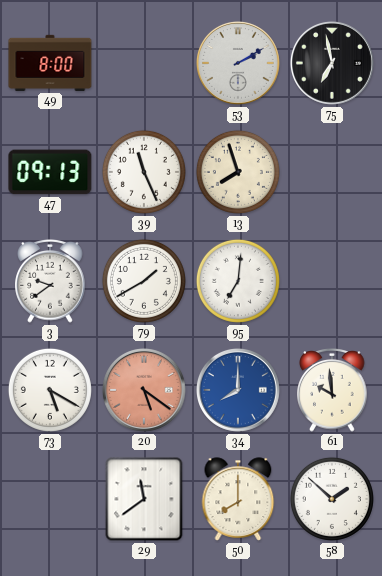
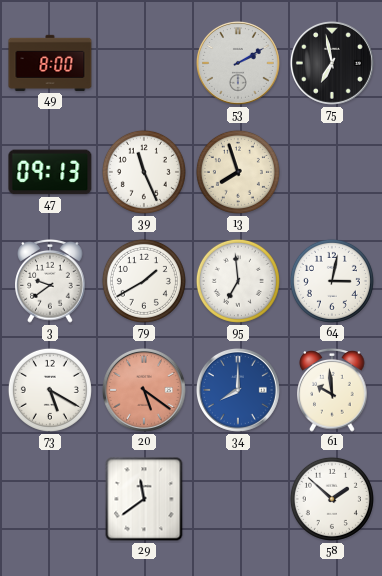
95: 7:01 -> 6:59 (238, 281)
64: none -> 3:02 (332, 281)
50: 8:00 -> none (238, 499)
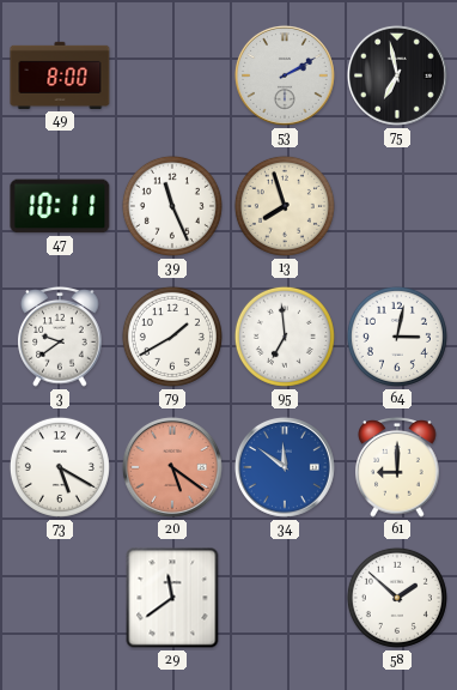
47: 09:13 -> 10:11 (60, 206)
34: 8:00 -> 11:51 (285, 467)
61: 9:59 -> 9:00 (397, 468)
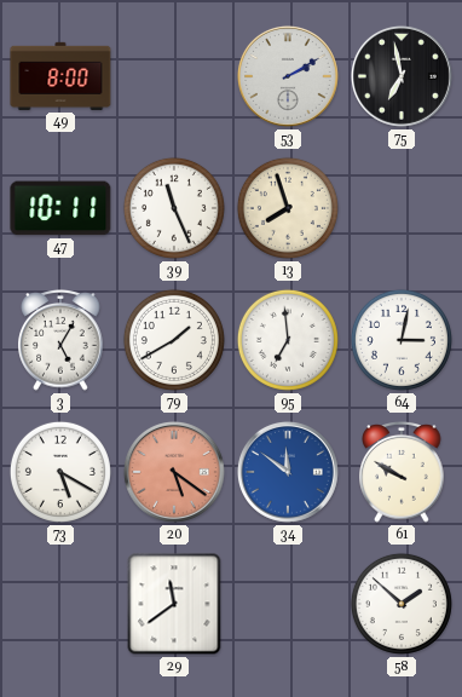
3: 9:39 -> 5:05 (60, 341)
61: 9:00 -> 9:50 (402, 473)
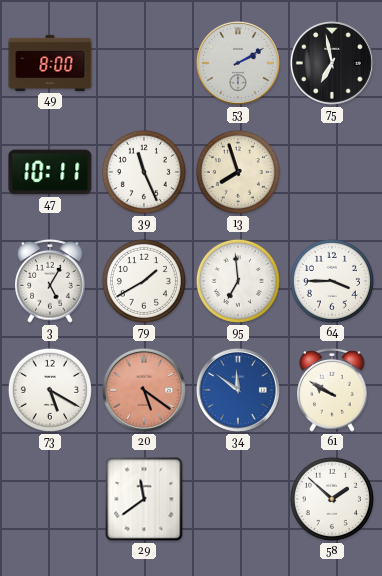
64: 3:02 -> 3:45 (332, 281)
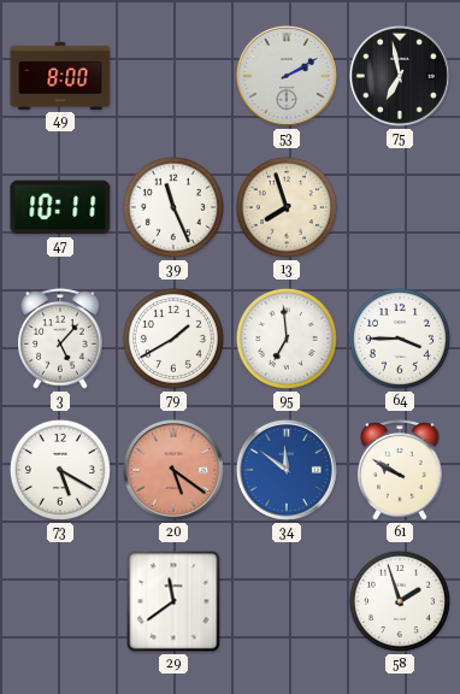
3: 5:05 -> 5:07 (60, 340)
58: 1:52 -> 1:57 (400, 601)
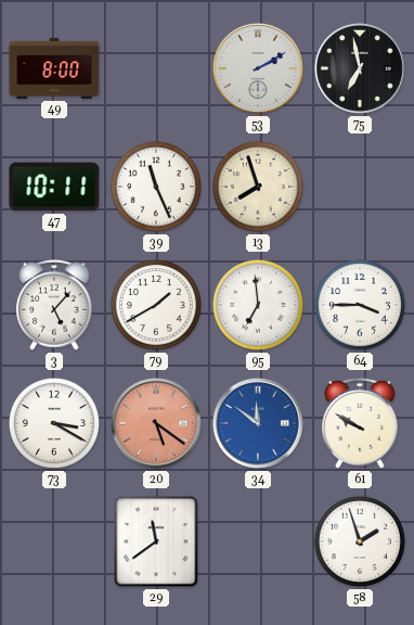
73: 5:20 -> 3:20 (54, 423)
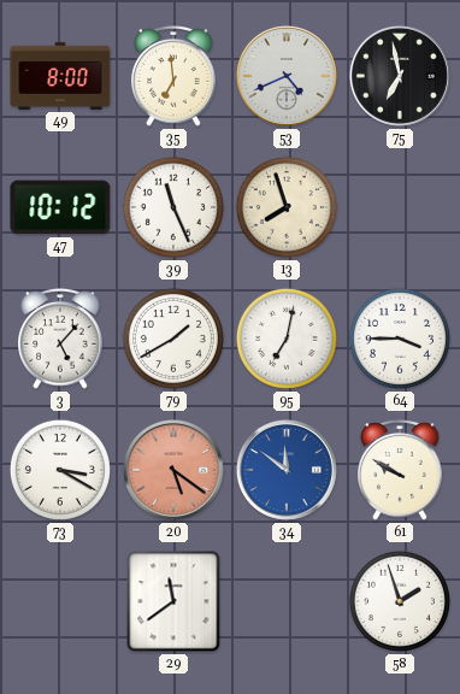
35: none -> 6:59 (173, 77)
53: 2:10 -> 4:41 (287, 76)
47: 10:11 -> 10:12 (60, 207)
95: 6:59 -> 7:02 (287, 339)
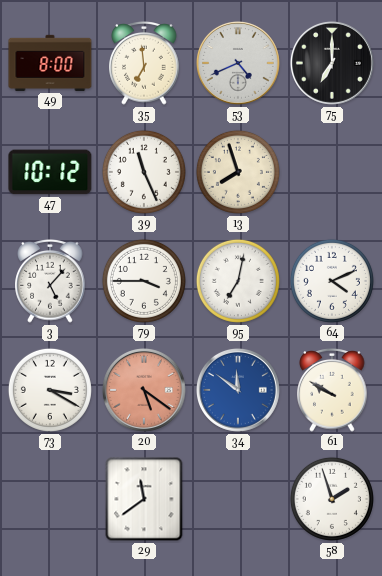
75: 6:58 -> 7:00 (332, 63)
79: 1:40 -> 3:45 (144, 281)
64: 3:45 -> 4:11 (332, 281)
